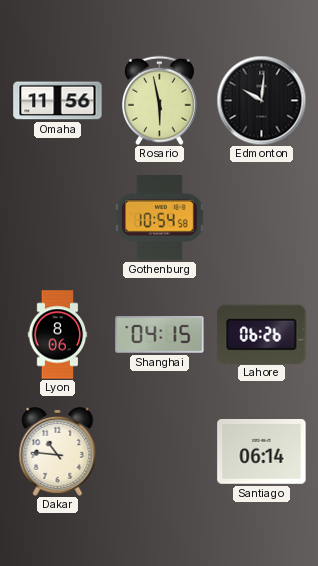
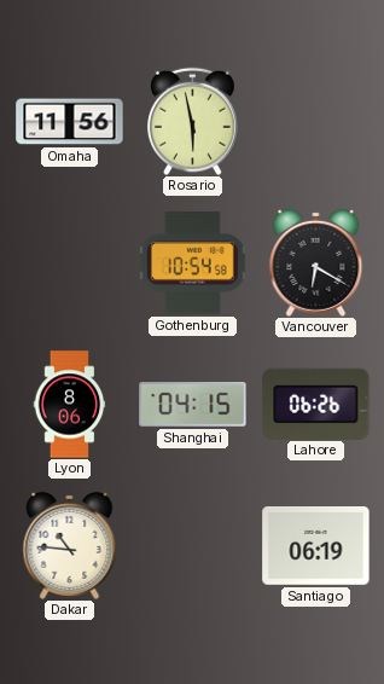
Edmonton: 10:01 -> none (261, 100)
Vancouver: none -> 6:20 (316, 262)
Santiago: 06:14 -> 06:19 (316, 546)
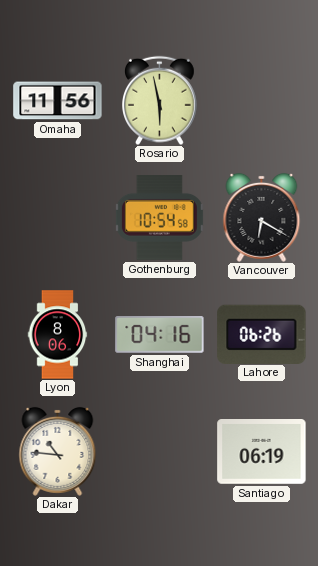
Shanghai: 04:15 -> 04:16 (160, 335)
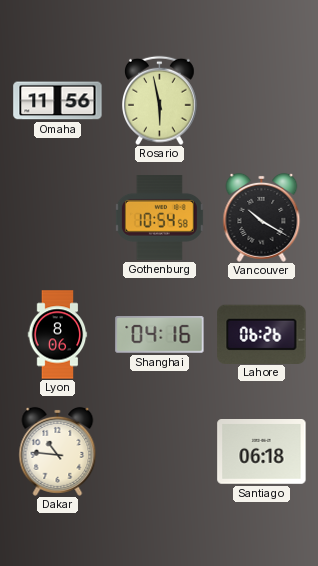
Vancouver: 6:20 -> 10:20 (262, 217)
Santiago: 06:19 -> 06:18 (262, 452)
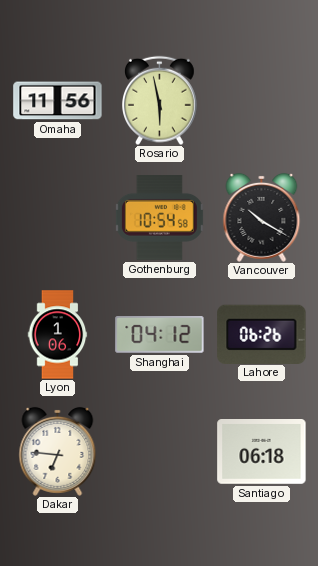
Lyon: 8:06 -> 1:06 (58, 335)
Shanghai: 04:16 -> 04:12 (160, 335)
Dakar: 10:46 -> 6:46 (58, 451)
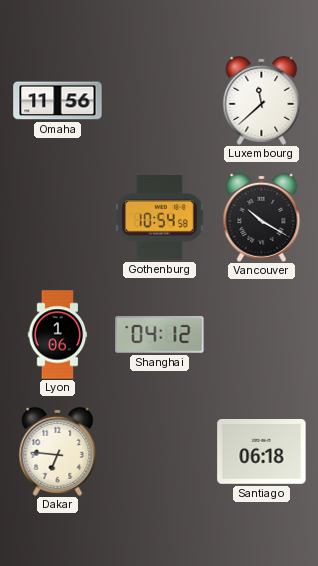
Rosario: 5:58 -> none (160, 100)
Luxembourg: none -> 11:38 (262, 100)
Lahore: 06:26 -> none (262, 334)
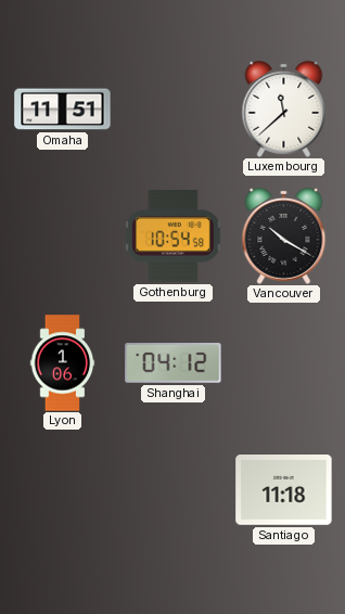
Omaha: 11:56 -> 11:51 (63, 110)
Dakar: 6:46 -> none (58, 451)
Santiago: 06:18 -> 11:18 (284, 490)
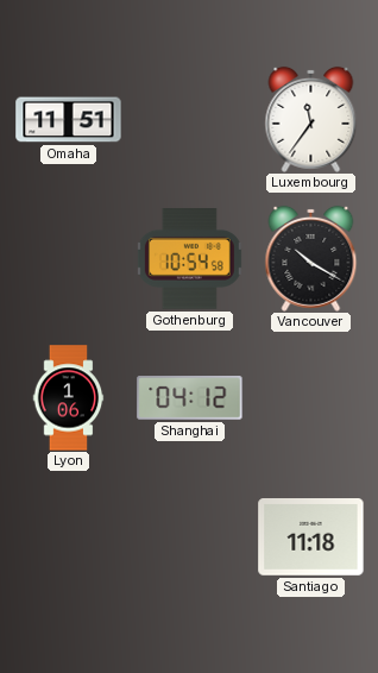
Luxembourg: 11:38 -> 11:36 (311, 119)
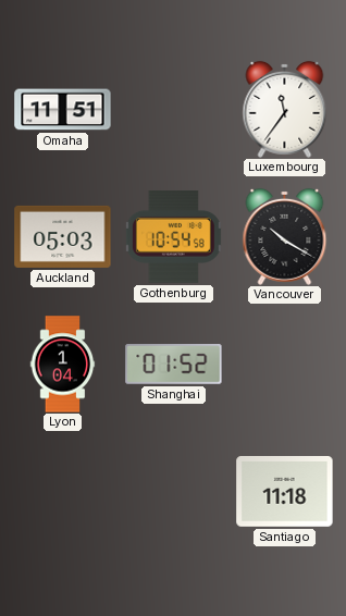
Auckland: none -> 05:03 (63, 236)
Lyon: 1:06 -> 1:04 (63, 365)
Shanghai: 04:12 -> 01:52 (174, 365)
